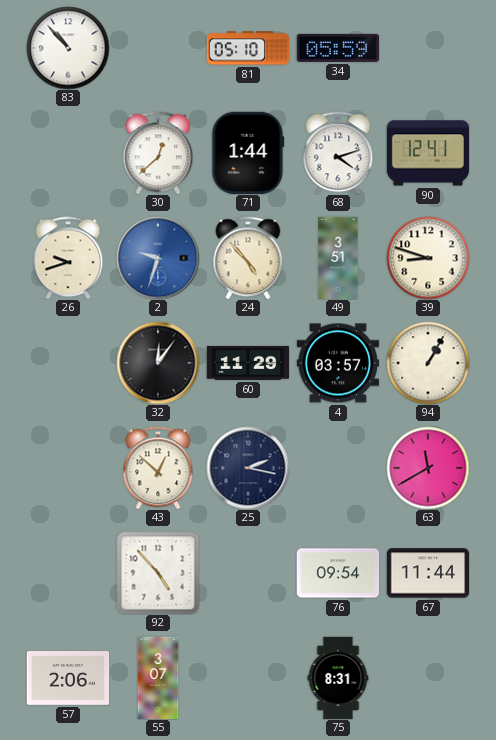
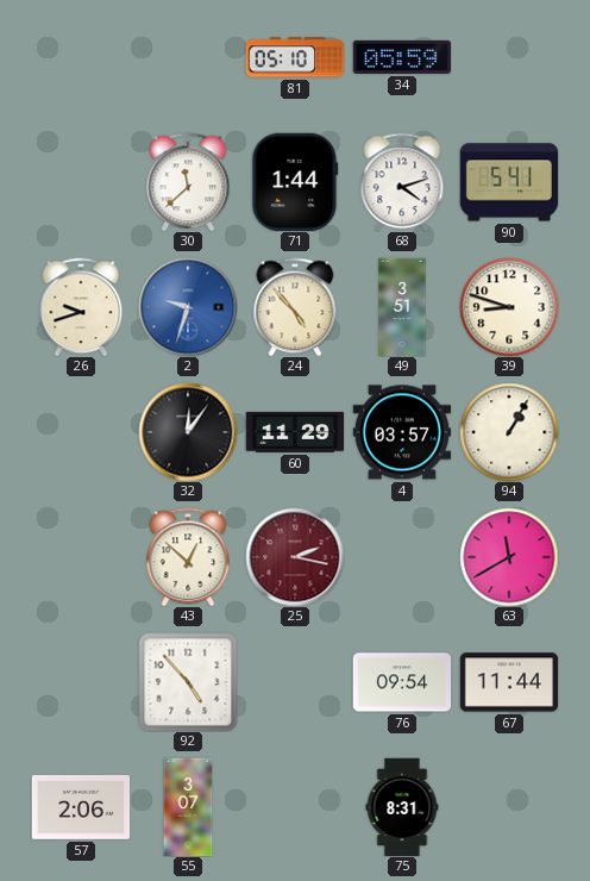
83: 10:53 -> none (68, 48)
30: 12:38 -> 11:38 (188, 182)
90: 12:41 -> 5:41 (509, 182)
25 dial: navy -> burgundy (295, 557)
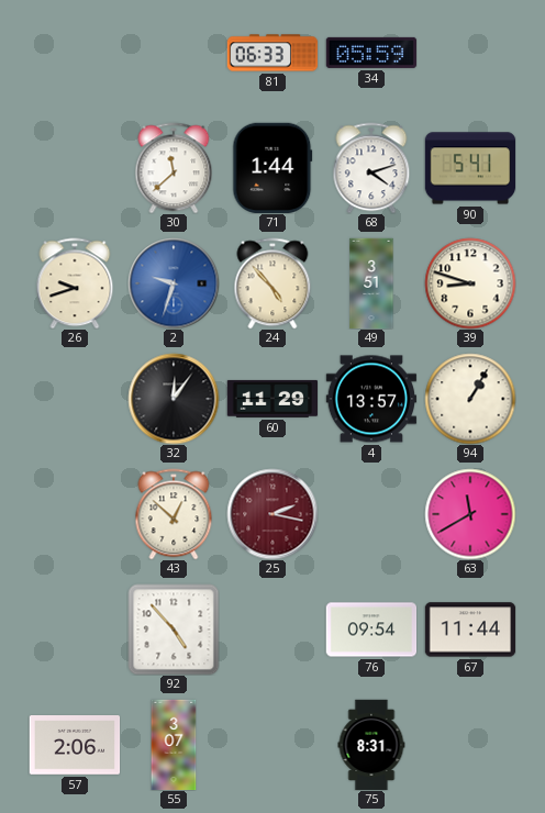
81: 05:10 -> 06:33 (272, 53)
4: 03:57 -> 13:57 (370, 399)
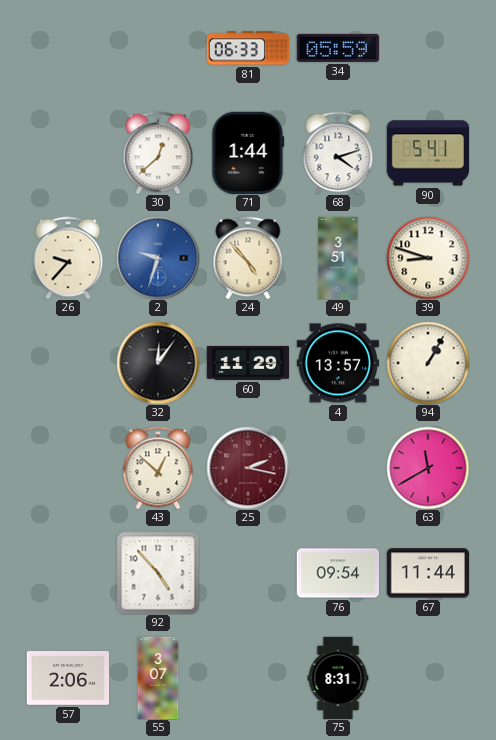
30: 11:38 -> 12:38 (158, 153)
26: 9:42 -> 9:37 (68, 258)
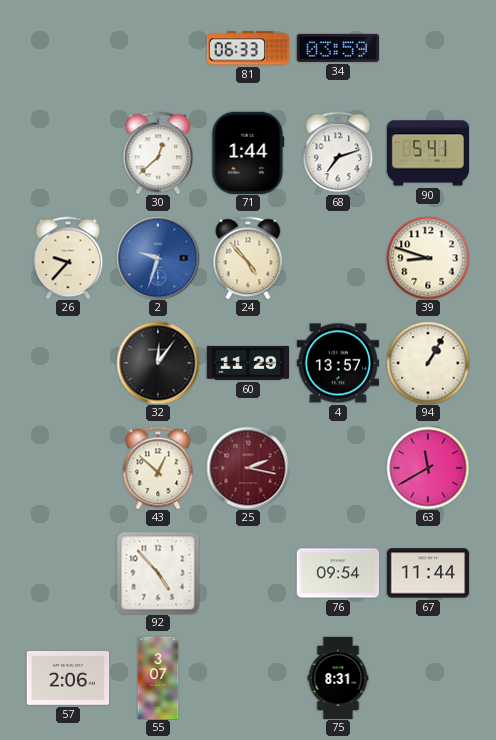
34: 05:59 -> 03:59 (337, 48)
68: 4:12 -> 7:12 (338, 153)
49: 3:51 -> none (338, 258)
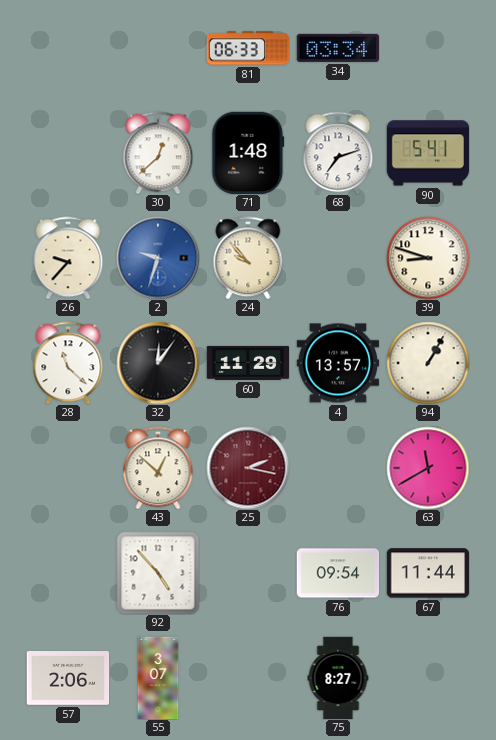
34: 03:59 -> 03:34 (337, 48)
71: 1:44 -> 1:48 (248, 152)
24: 4:53 -> 9:53 (248, 258)
28: none -> 11:22 (68, 363)
75: 8:31 -> 8:27 (338, 678)
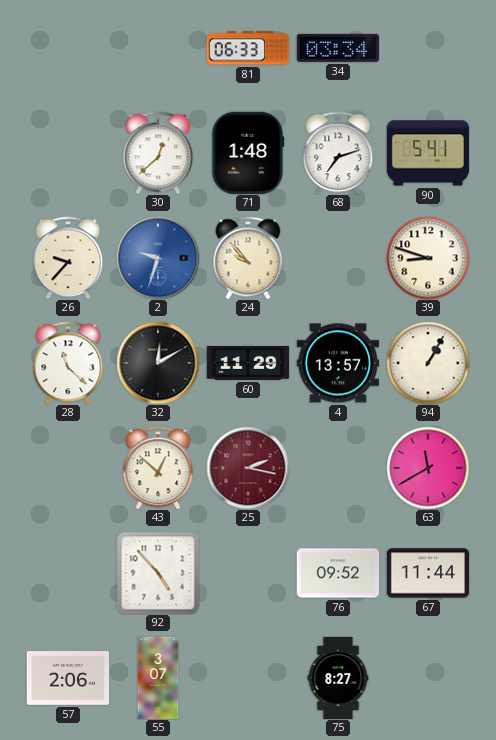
32: 12:06 -> 12:10 (158, 363)
76: 09:54 -> 09:52 (338, 573)
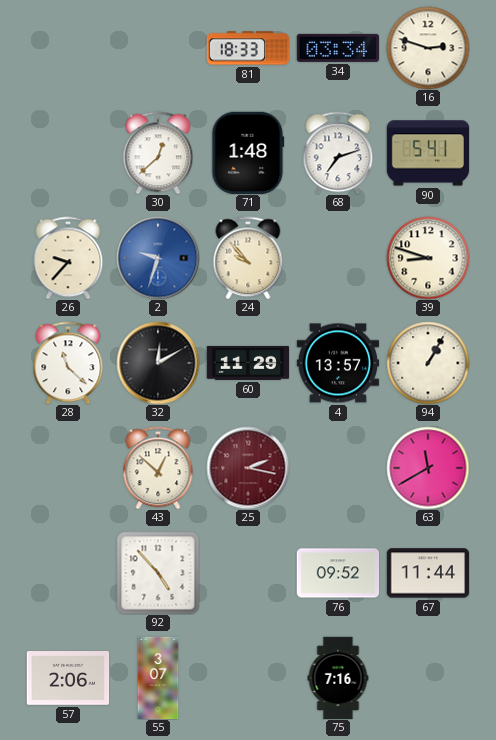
81: 06:33 -> 18:33 (248, 48)
16: none -> 2:48 (428, 48)
75: 8:27 -> 7:16 (338, 678)
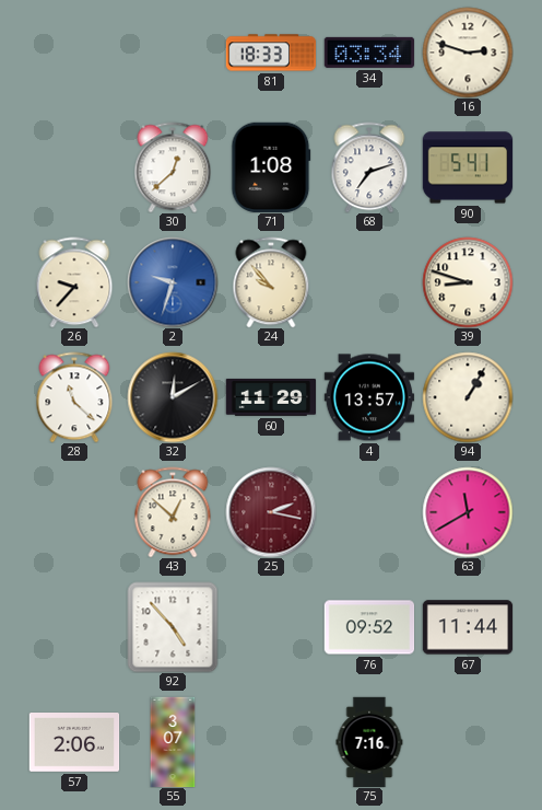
71: 1:48 -> 1:08 (271, 166)
